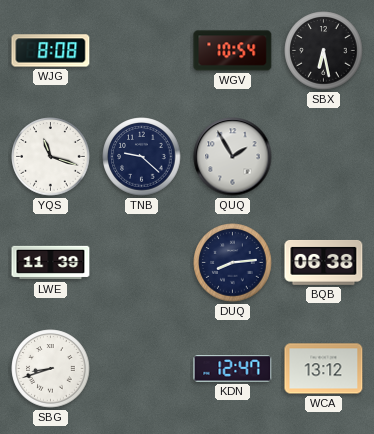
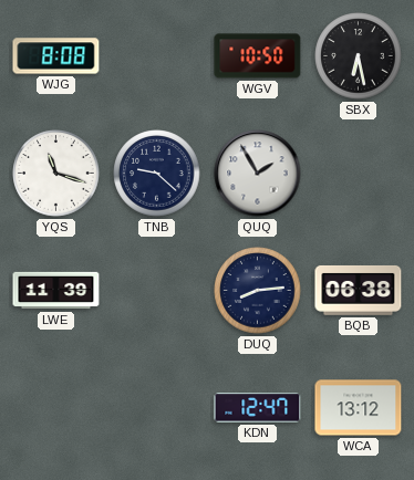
WGV: 10:54 -> 10:50 (258, 56)
SBG: 8:42 -> none (51, 369)
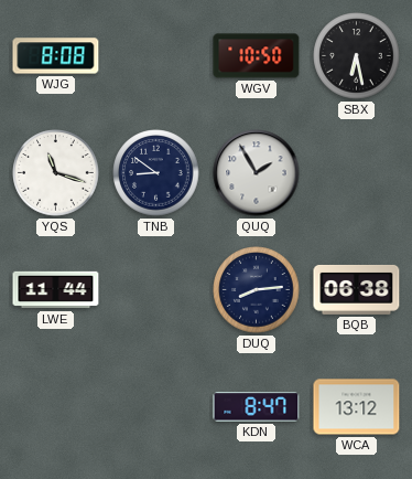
TNB: 9:22 -> 8:51 (156, 173)
LWE: 11:39 -> 11:44 (56, 290)
KDN: 12:47 -> 8:47 (257, 407)
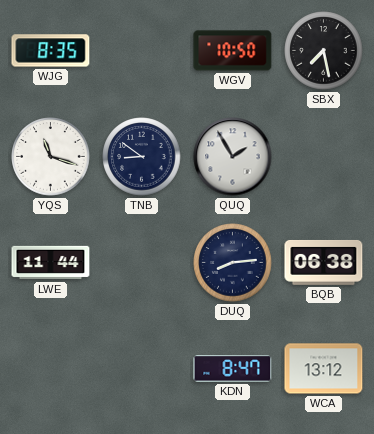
WJG: 8:08 -> 8:35 (51, 51)
SBX: 6:28 -> 7:28 (324, 51)
